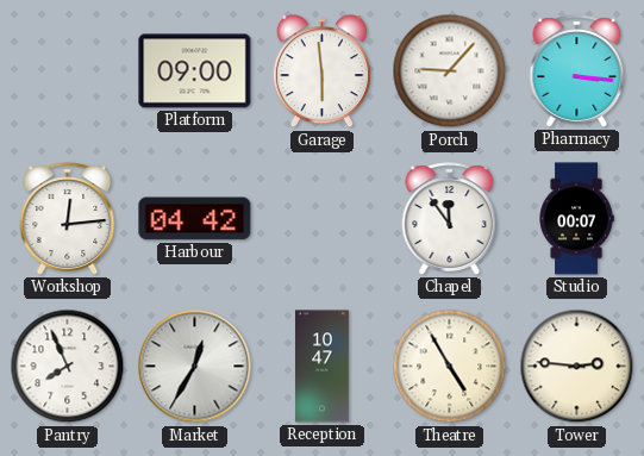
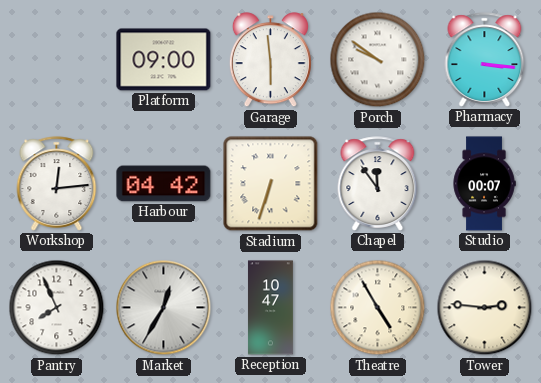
Porch: 9:07 -> 9:51 (378, 60)
Stadium: none -> 6:33 (271, 184)
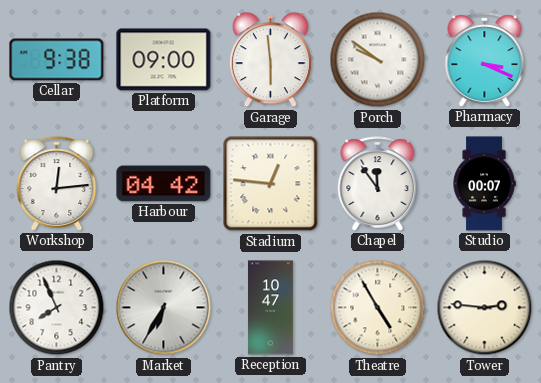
Cellar: none -> 9:38 (57, 60)
Pharmacy: 3:16 -> 3:19 (485, 60)
Stadium: 6:33 -> 12:46 (271, 184)
Market: 12:35 -> 6:35 (164, 308)
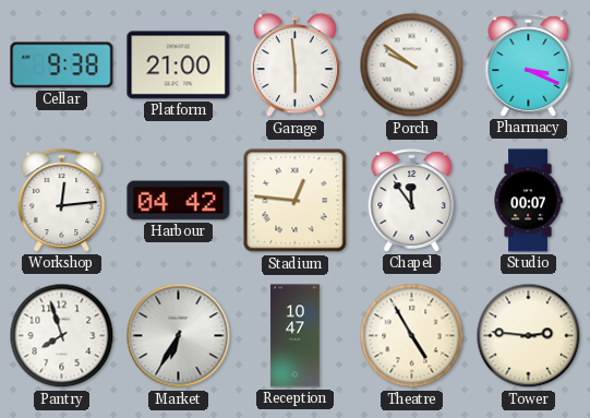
Platform: 09:00 -> 21:00 (179, 65)
Pantry: 7:56 -> 7:57 (62, 336)
